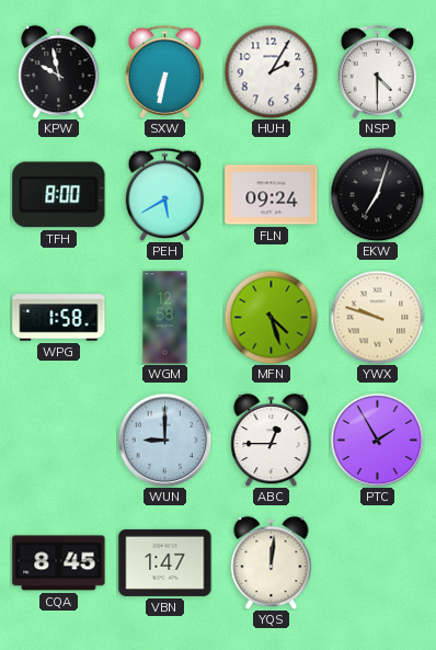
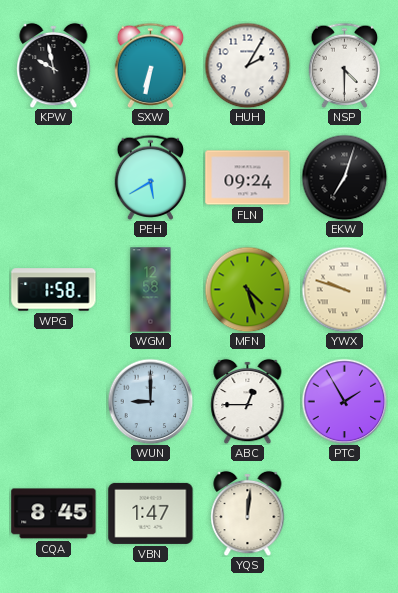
TFH: 8:00 -> none (59, 195)
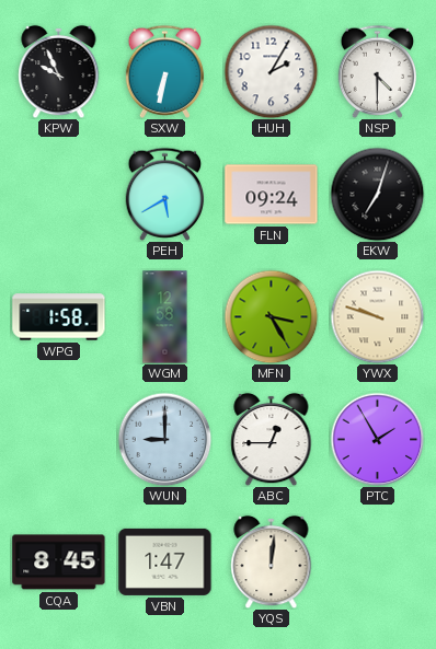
KPW: 9:58 -> 9:56 (59, 71)
MFN: 4:27 -> 3:25 (271, 316)
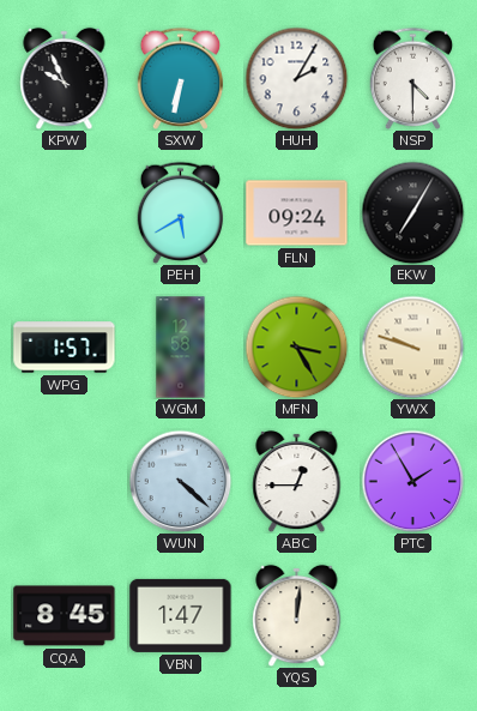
EKW: 7:03 -> 7:05 (412, 212)
WPG: 1:58 -> 1:57 (65, 348)
WUN: 9:00 -> 4:22 (180, 481)
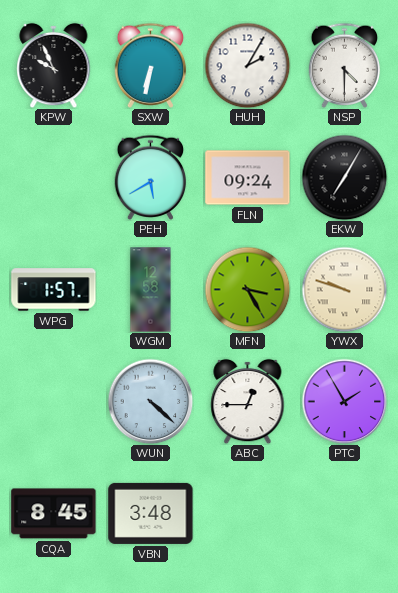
VBN: 1:47 -> 3:48 (151, 513)
YQS: 12:01 -> none (297, 615)
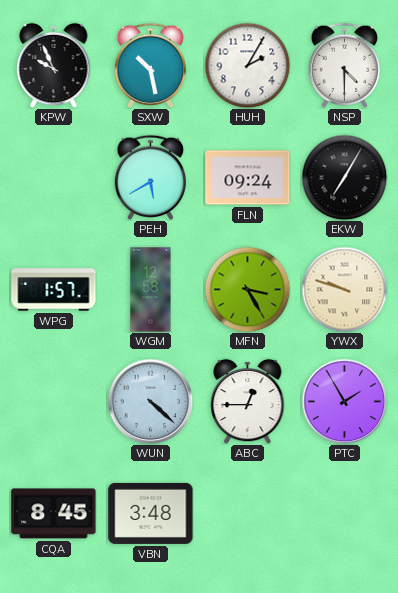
SXW: 6:32 -> 10:28 (151, 65)
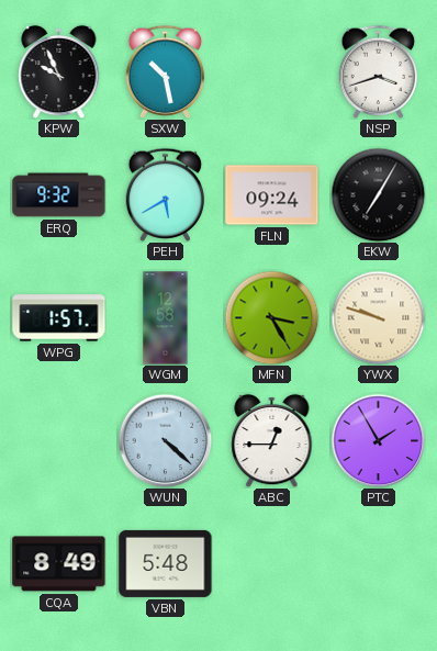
HUH: 2:05 -> none (247, 65)
NSP: 4:30 -> 3:42 (379, 71)
ERQ: none -> 9:32 (59, 195)
CQA: 8:45 -> 8:49 (59, 564)
VBN: 3:48 -> 5:48 (166, 563)
